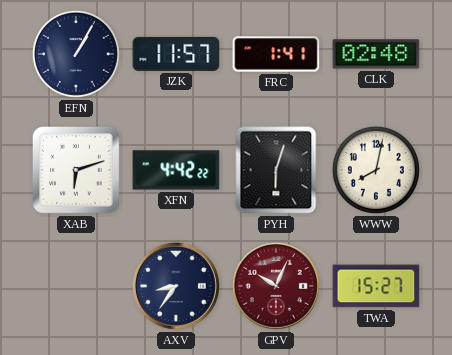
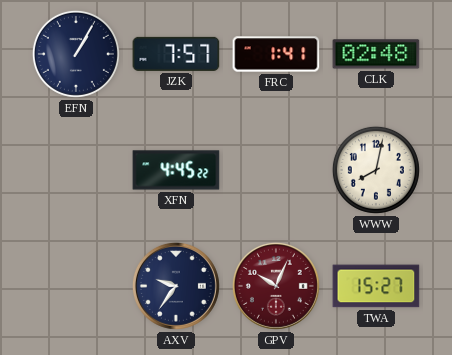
JZK: 11:57 -> 7:57 (176, 54)
XAB: 6:12 -> none (77, 170)
XFN: 4:42 -> 4:45 (176, 170)
PYH: 6:03 -> none (276, 170)
AXV: 8:36 -> 9:36 (176, 286)
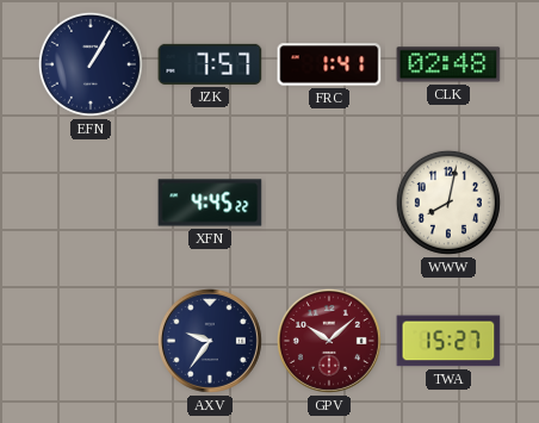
GPV: 10:04 -> 10:08 (329, 341)
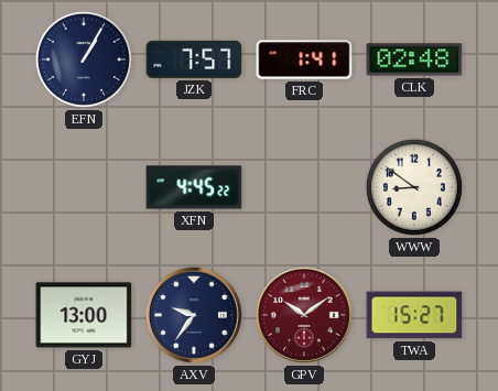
WWW: 8:02 -> 8:51 (414, 187)
GYJ: none -> 13:00 (84, 315)
GPV: 10:08 -> 10:09 (304, 315)
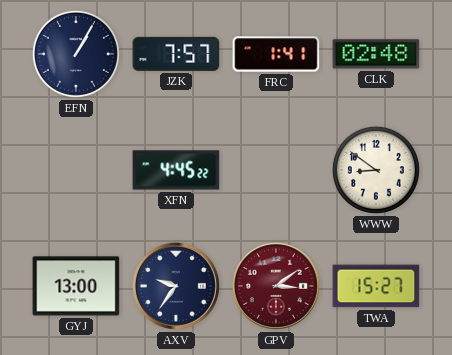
GPV: 10:09 -> 3:09 (276, 286)
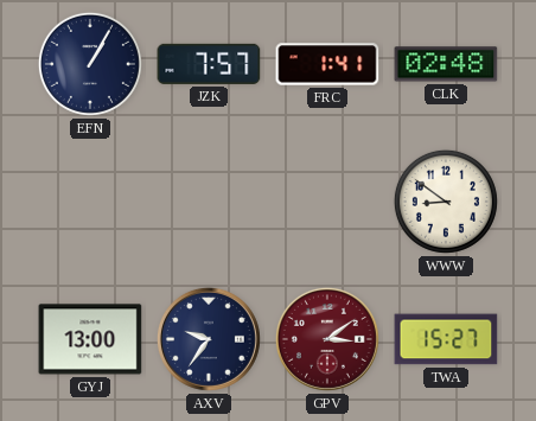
XFN: 4:45 -> none (176, 170)
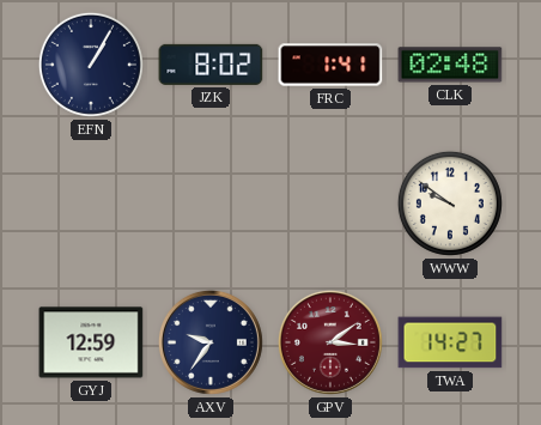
JZK: 7:57 -> 8:02 (211, 65)
WWW: 8:51 -> 9:51 (450, 204)
GYJ: 13:00 -> 12:59 (91, 342)
TWA: 15:27 -> 14:27 (450, 342)
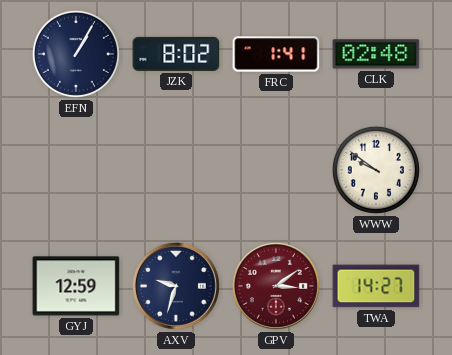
AXV: 9:36 -> 9:33 (176, 286)
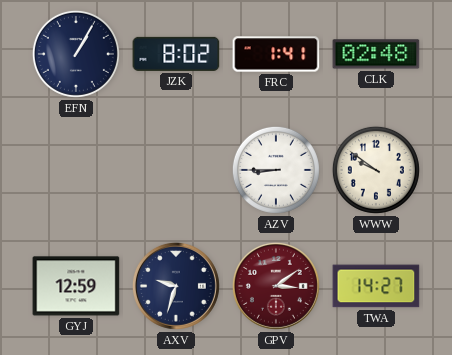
AZV: none -> 8:45 (276, 170)
